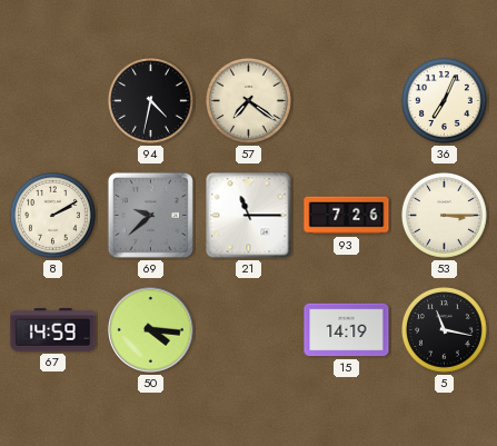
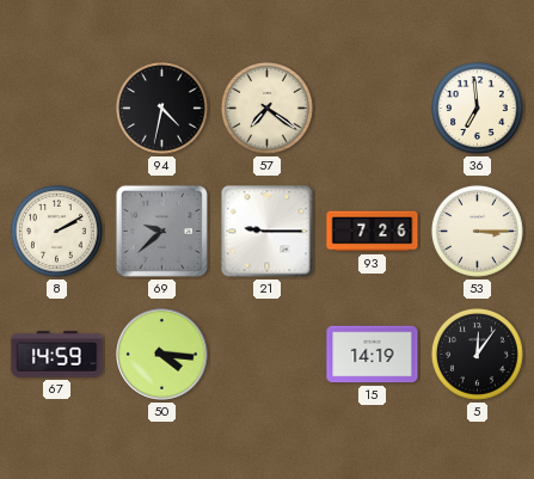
36: 7:04 -> 6:59 (477, 108)
21: 11:15 -> 9:15 (268, 232)
5: 11:17 -> 12:06 (477, 354)
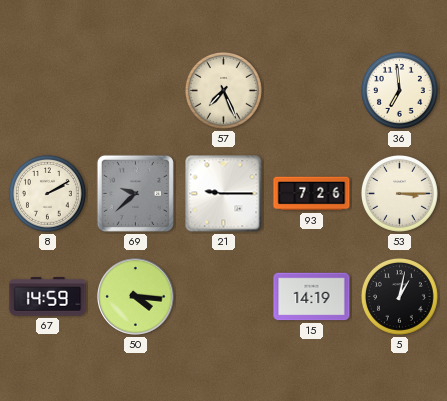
94: 4:32 -> none (161, 108)
57: 7:21 -> 7:26 (223, 90)
5: 12:06 -> 1:02 (399, 296)
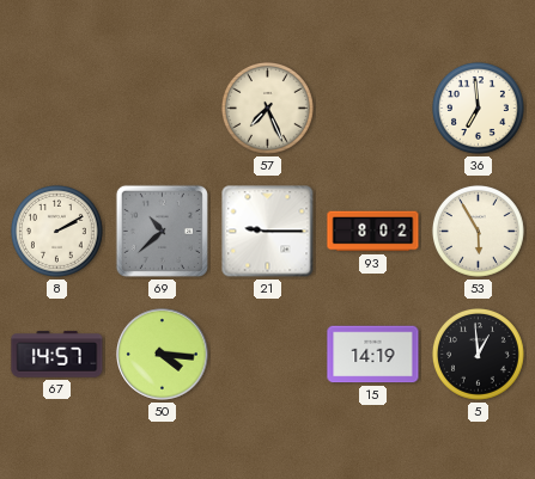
69: 9:38 -> 10:38 (162, 231)
93: 7:26 -> 8:02 (373, 232)
53: 3:15 -> 5:55 (478, 231)
67: 14:59 -> 14:57 (57, 355)
5: 1:02 -> 12:59 (478, 354)
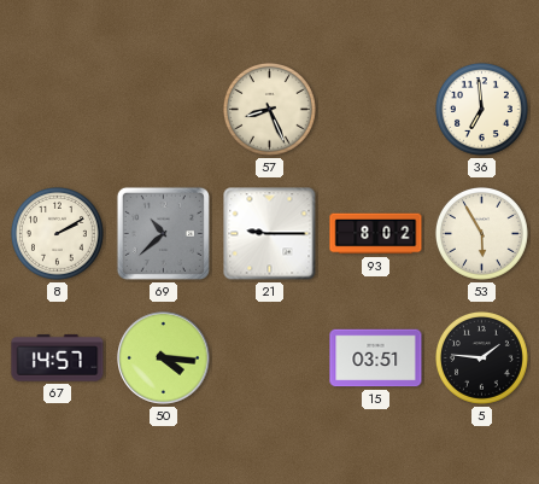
57: 7:26 -> 8:26 (269, 109)
15: 14:19 -> 03:51 (376, 358)
5: 12:59 -> 1:46 (481, 357)
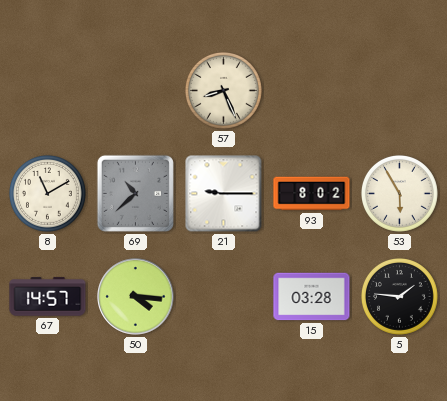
36: 6:59 -> none (481, 109)
8: 2:10 -> 11:10 (47, 193)
15: 03:51 -> 03:28 (312, 297)
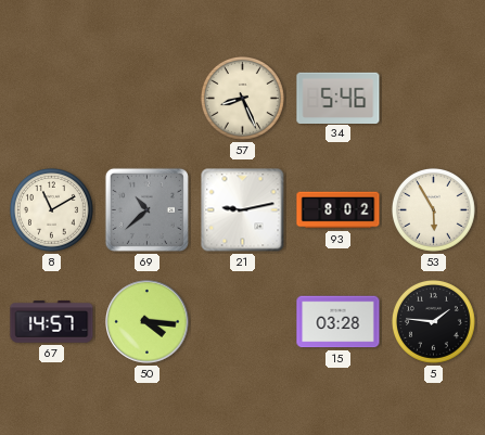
34: none -> 5:46 (339, 98)
21: 9:15 -> 9:13 (243, 210)
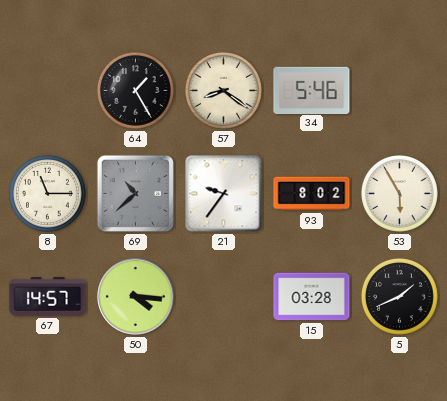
64: none -> 1:25 (135, 90)
57: 8:26 -> 8:21 (223, 90)
8: 11:10 -> 11:15 (47, 193)
21: 9:13 -> 9:36 (224, 194)
5: 1:46 -> 1:41 (399, 296)
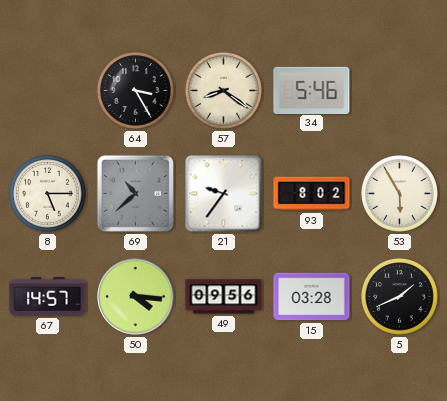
64: 1:25 -> 3:25 (135, 90)
8: 11:15 -> 5:15 (47, 193)
49: none -> 09:56 (224, 297)
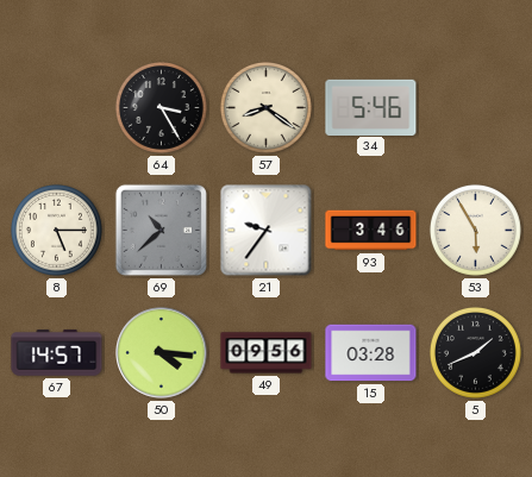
93: 8:02 -> 3:46 (371, 231)
